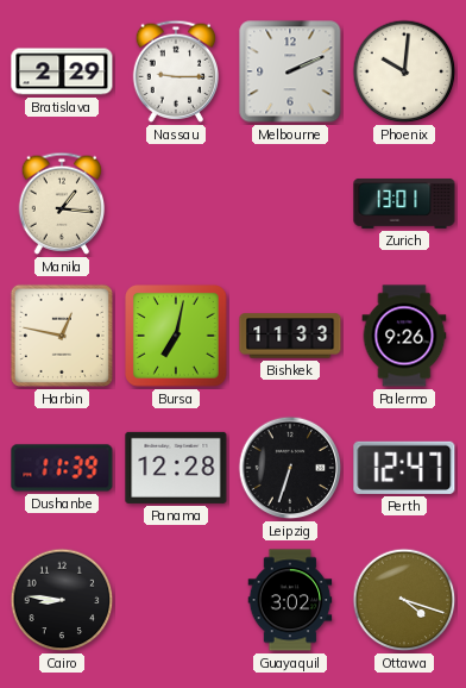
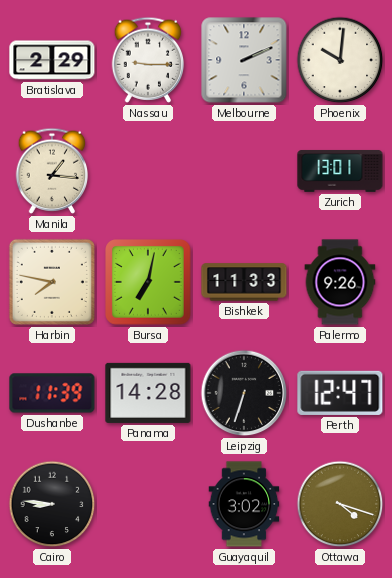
Harbin: 12:47 -> 7:47 (52, 282)
Panama: 12:28 -> 14:28 (148, 393)
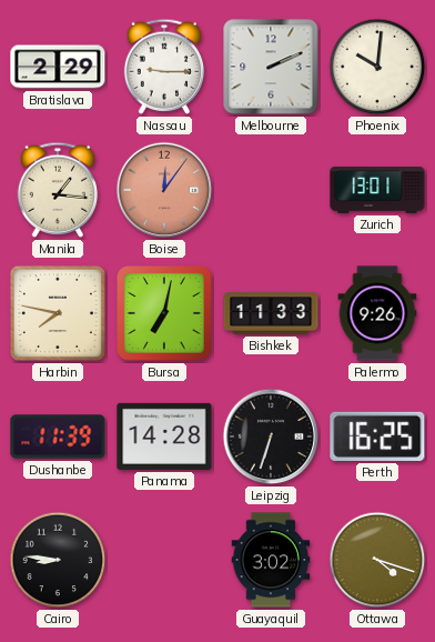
Boise: none -> 12:06 (164, 190)
Perth: 12:47 -> 16:25 (377, 437)
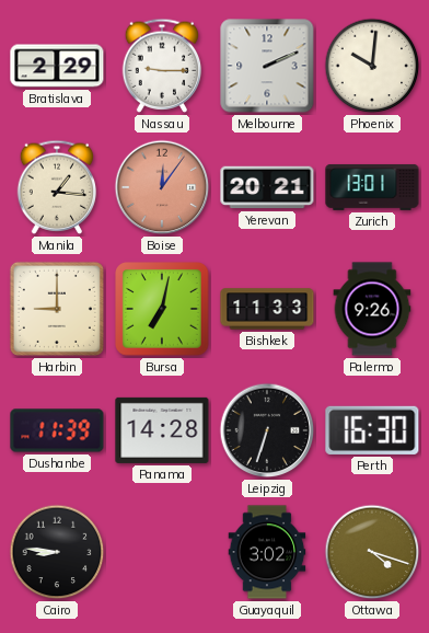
Yerevan: none -> 20:21 (267, 187)
Harbin: 7:47 -> 9:00 (57, 309)
Perth: 16:25 -> 16:30 (372, 430)
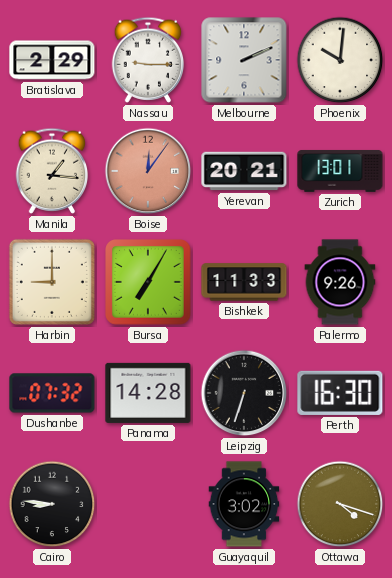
Bursa: 7:02 -> 7:05 (149, 283)
Dushanbe: 11:39 -> 07:32 (52, 393)
